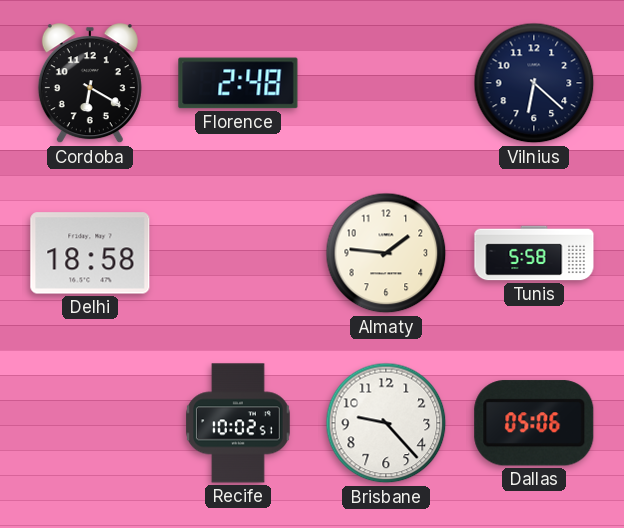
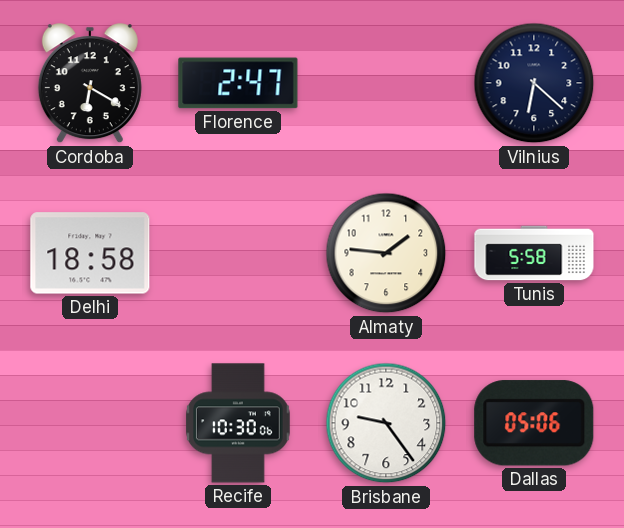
Florence: 2:48 -> 2:47 (238, 83)
Recife: 10:02 -> 10:30 (239, 423)
Brisbane: 9:23 -> 9:24 (386, 423)
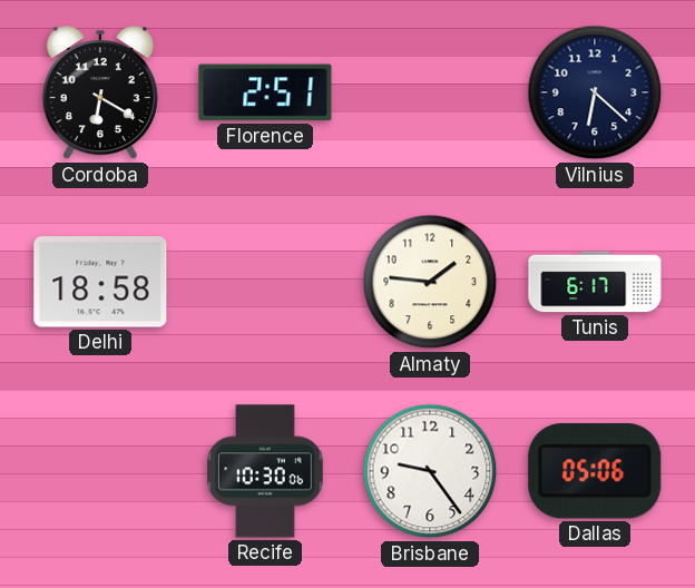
Florence: 2:47 -> 2:51 (265, 92)
Tunis: 5:58 -> 6:17 (595, 282)
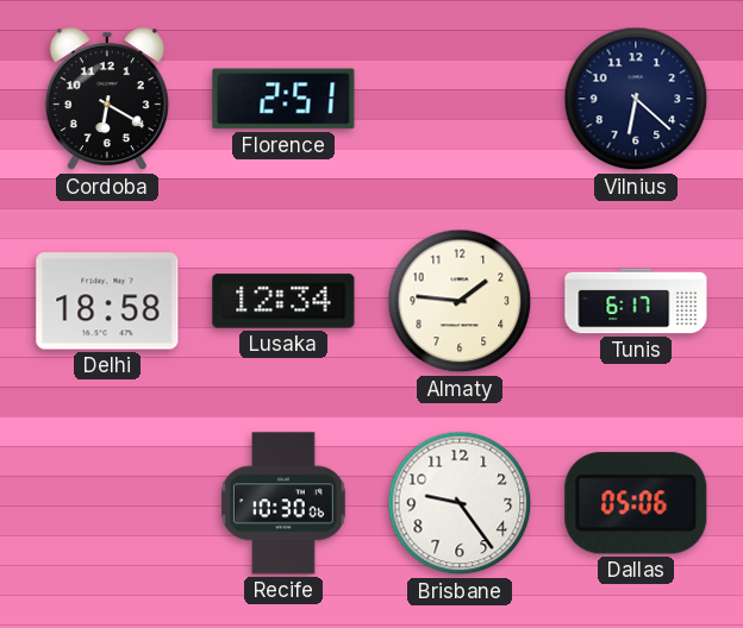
Lusaka: none -> 12:34 (283, 301)
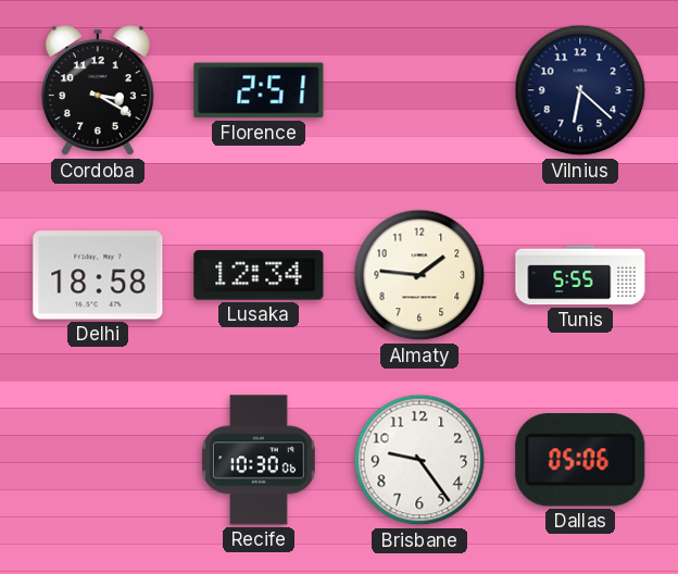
Cordoba: 6:20 -> 3:20 (98, 91)
Tunis: 6:17 -> 5:55 (580, 275)
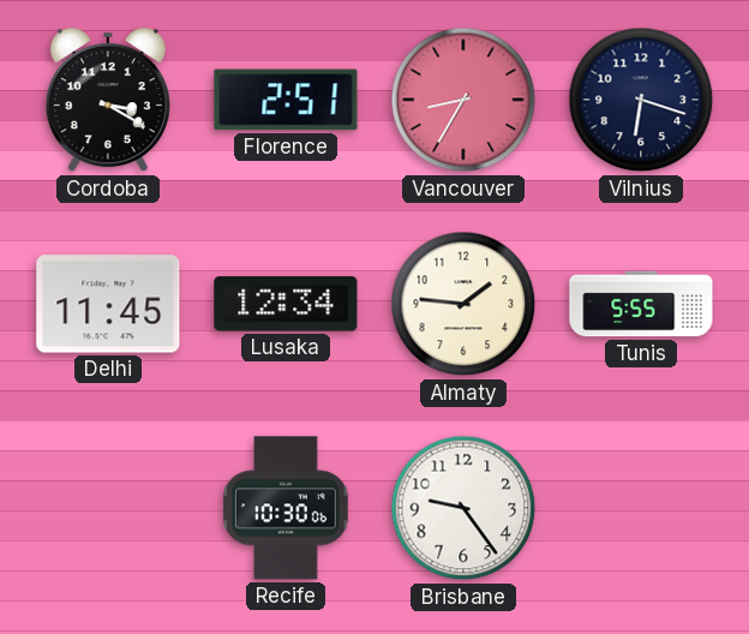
Vancouver: none -> 8:35 (463, 100)
Vilnius: 6:22 -> 6:18 (641, 100)
Delhi: 18:58 -> 11:45 (108, 304)
Dallas: 05:06 -> none (580, 460)
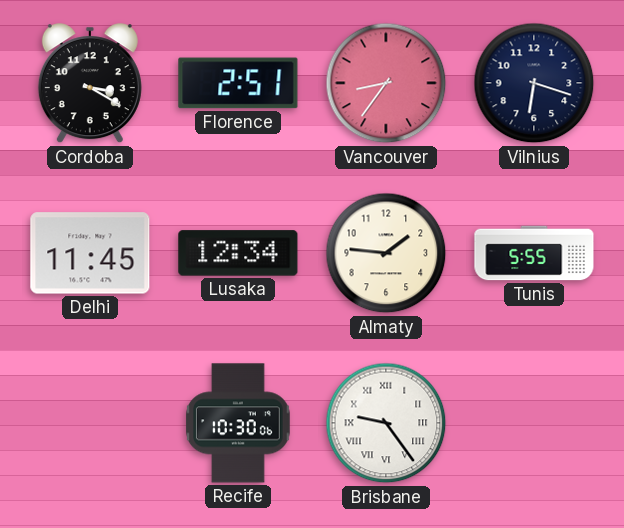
Vancouver: 8:35 -> 8:36 (386, 83)
Brisbane numerals: Arabic -> Roman (386, 423)
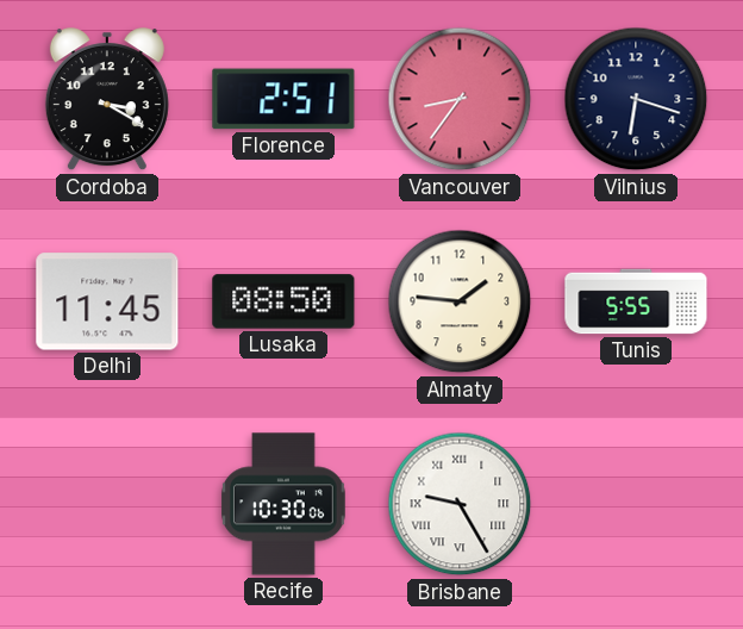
Lusaka: 12:34 -> 08:50 (283, 301)
Brisbane: 9:24 -> 9:25 (460, 504)
